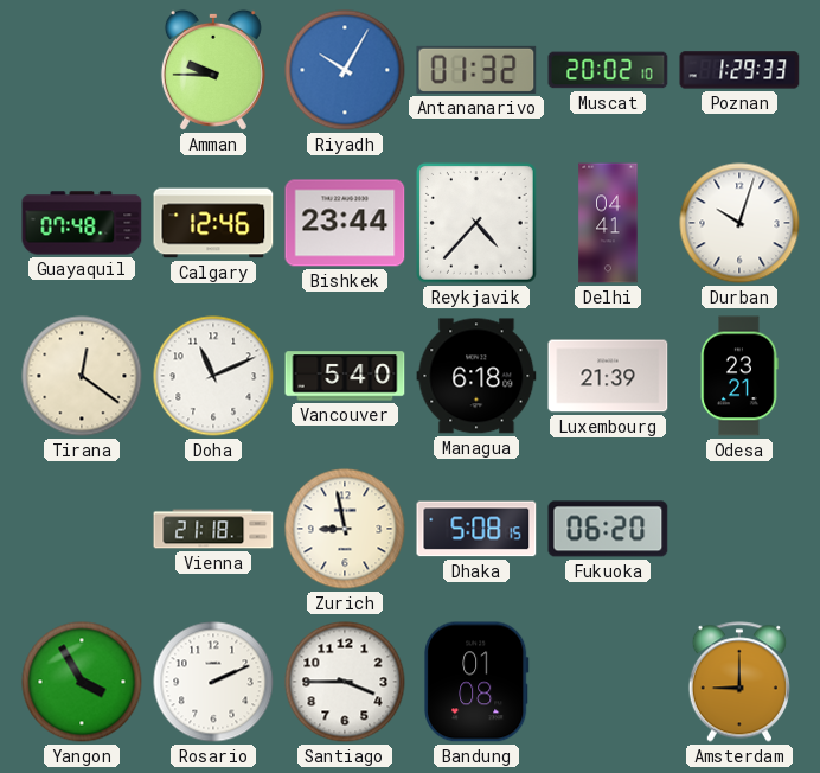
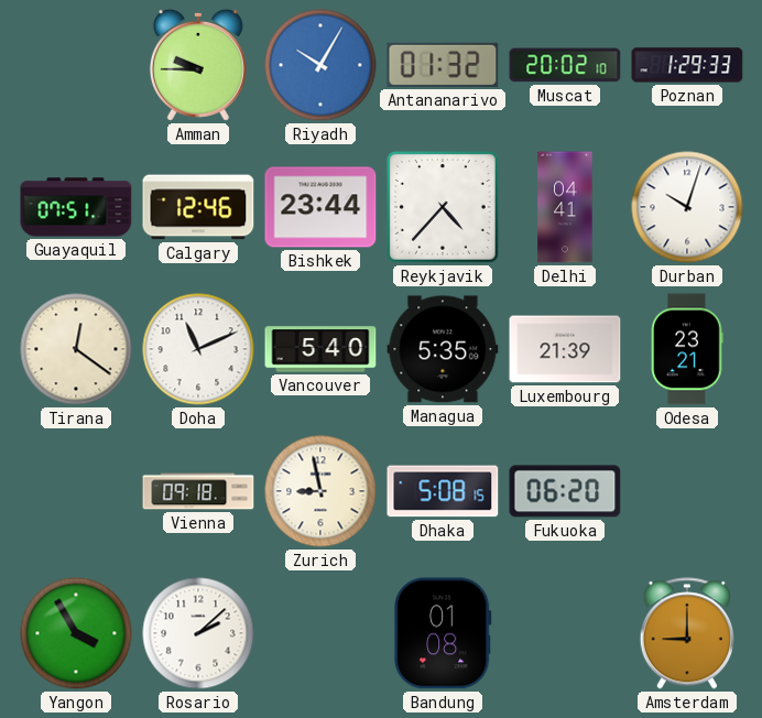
Guayaquil: 07:48 -> 07:51 (76, 207)
Managua: 6:18 -> 5:35 (443, 349)
Vienna: 21:18 -> 09:18 (198, 491)
Rosario: 2:11 -> 2:08 (198, 633)
Santiago: 3:45 -> none (345, 682)
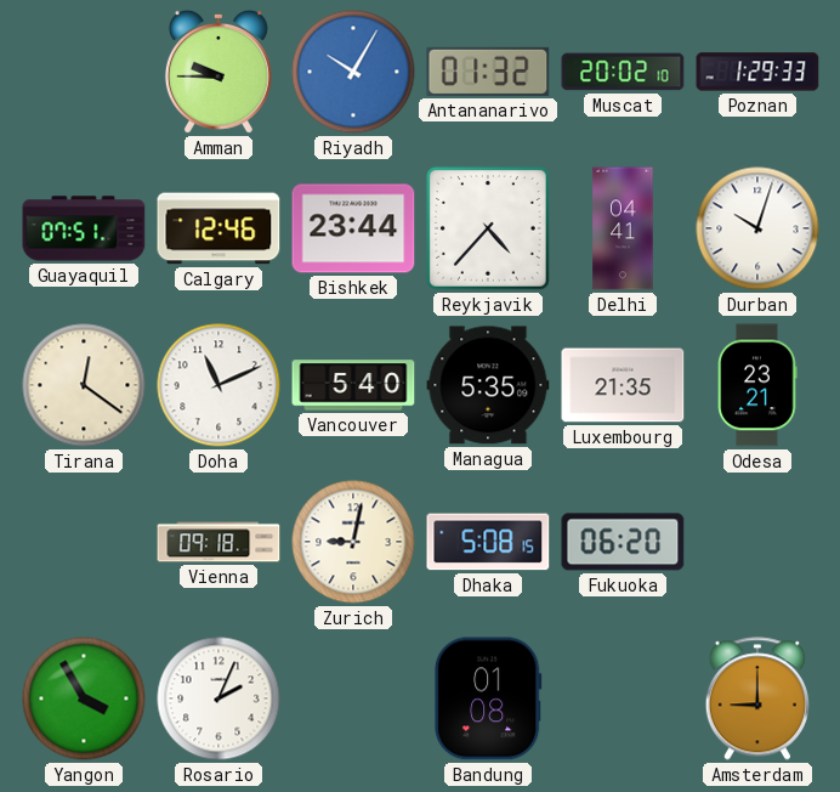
Luxembourg: 21:39 -> 21:35 (623, 385)
Zurich: 8:58 -> 9:02 (353, 542)
Rosario: 2:08 -> 2:04 (218, 698)
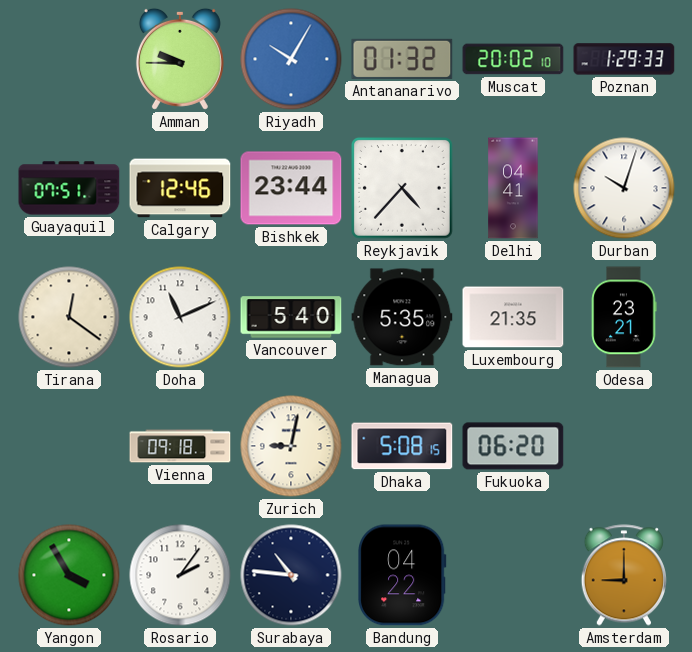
Rosario: 2:04 -> 2:06 (180, 575)
Surabaya: none -> 10:46 (291, 575)
Bandung: 01:08 -> 04:22 (402, 575)
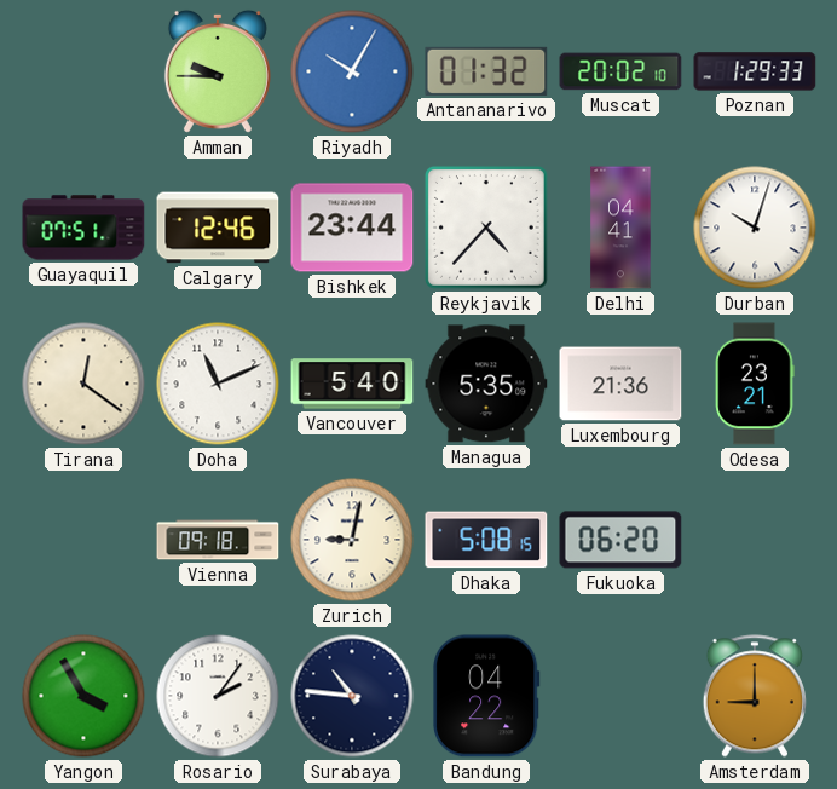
Luxembourg: 21:35 -> 21:36 (620, 384)
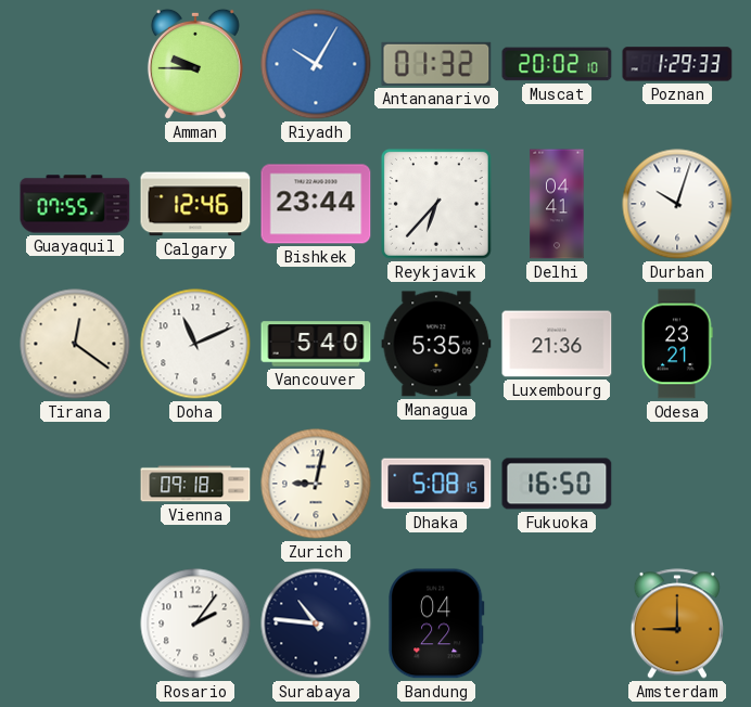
Guayaquil: 07:51 -> 07:55 (75, 204)
Reykjavik: 4:37 -> 6:37 (436, 204)
Fukuoka: 06:20 -> 16:50 (557, 484)
Yangon: 3:55 -> none (83, 696)
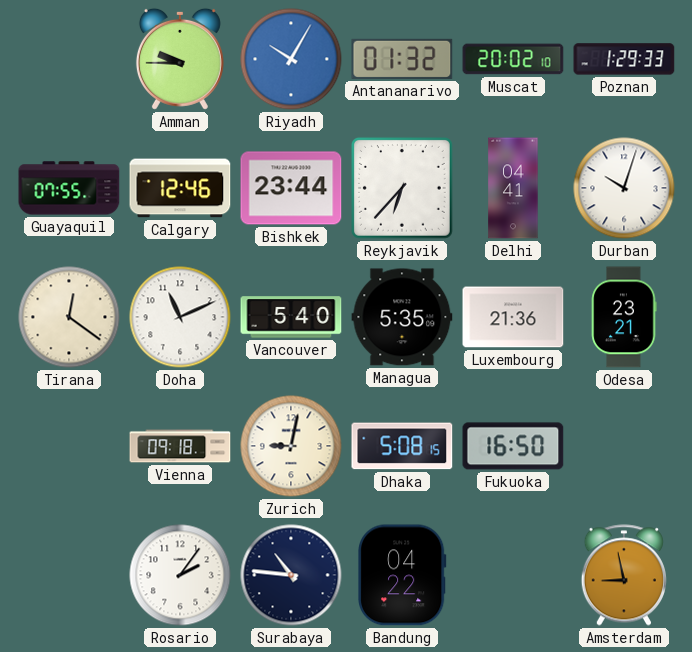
Amsterdam: 9:00 -> 8:58 (624, 575)
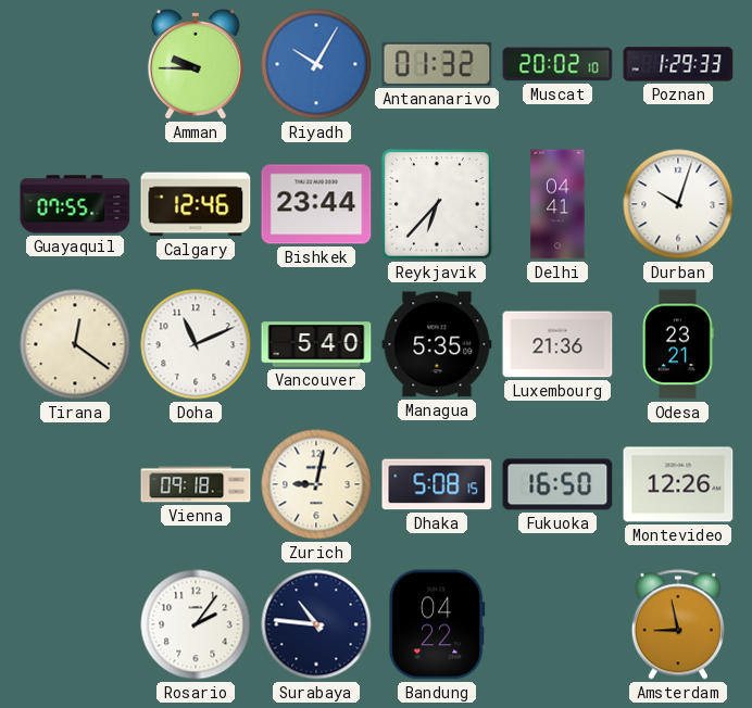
Montevideo: none -> 12:26 (678, 484)
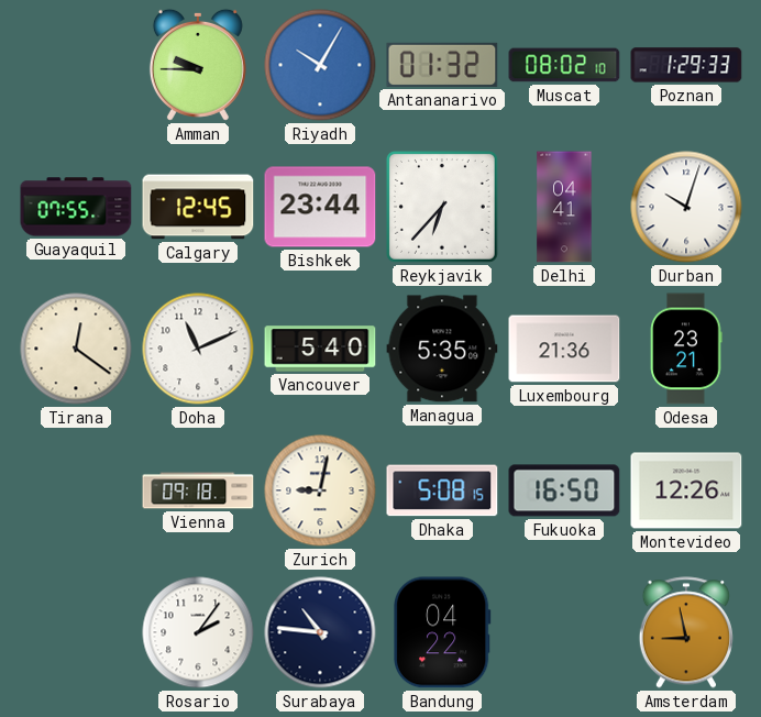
Muscat: 20:02 -> 08:02 (564, 65)
Calgary: 12:46 -> 12:45 (198, 207)
